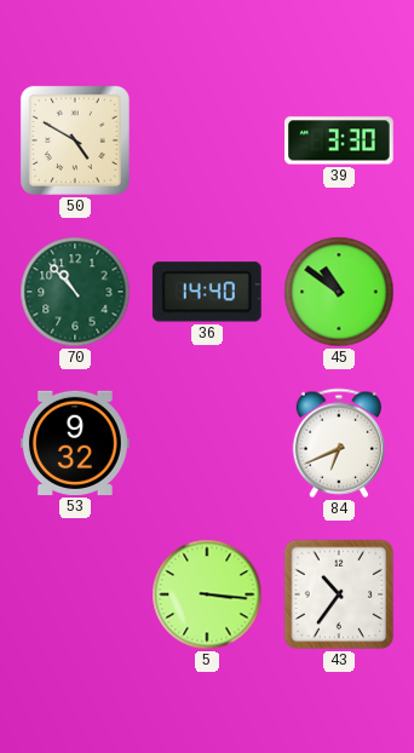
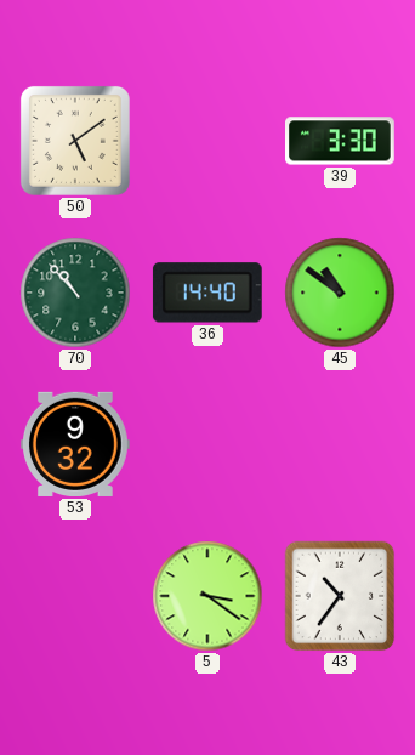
50: 4:50 -> 5:09 (75, 141)
84: 6:41 -> none (338, 443)
5: 3:16 -> 3:21 (207, 596)
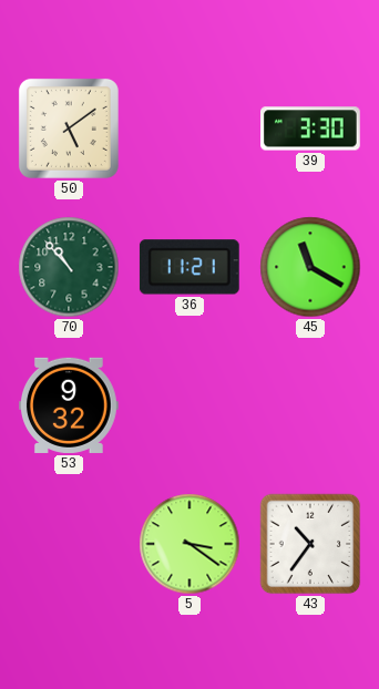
36: 14:40 -> 11:21 (189, 267)
45: 10:51 -> 11:20 (310, 267)
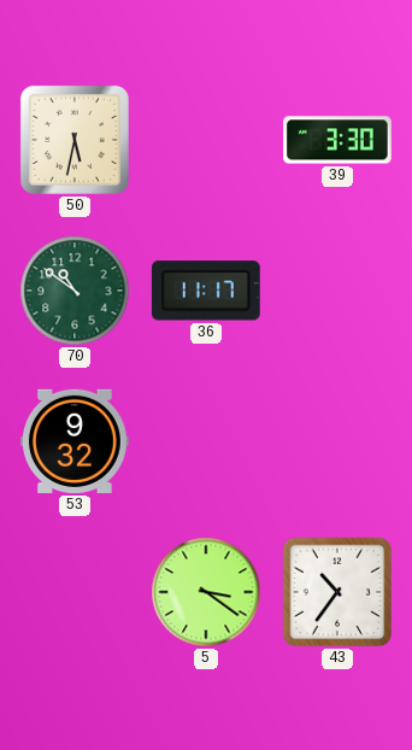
50: 5:09 -> 5:32 (75, 140)
70: 10:53 -> 10:51 (75, 291)
36: 11:21 -> 11:17 (206, 291)
45: 11:20 -> none (310, 267)
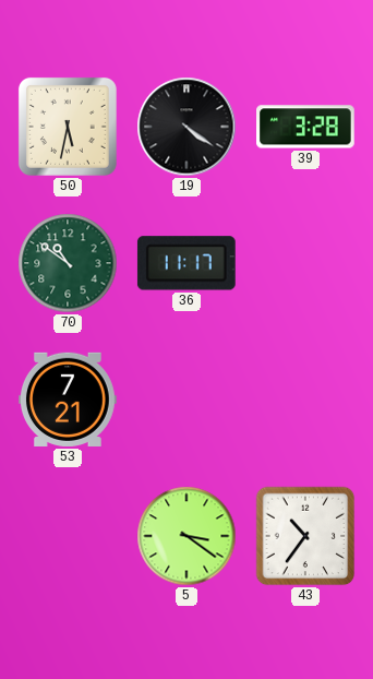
19: none -> 4:21 (186, 127)
39: 3:30 -> 3:28 (306, 127)
53: 9:32 -> 7:21 (69, 400)
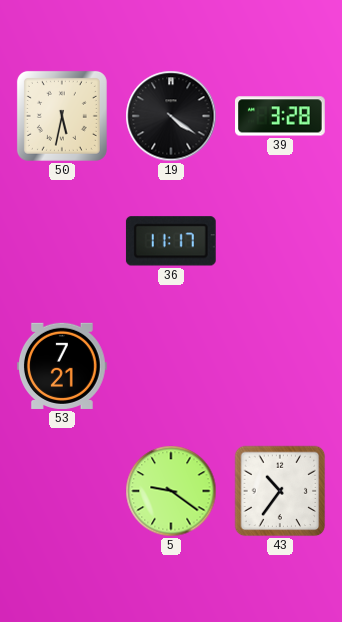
70: 10:51 -> none (68, 263)
5: 3:21 -> 9:21 (171, 491)
